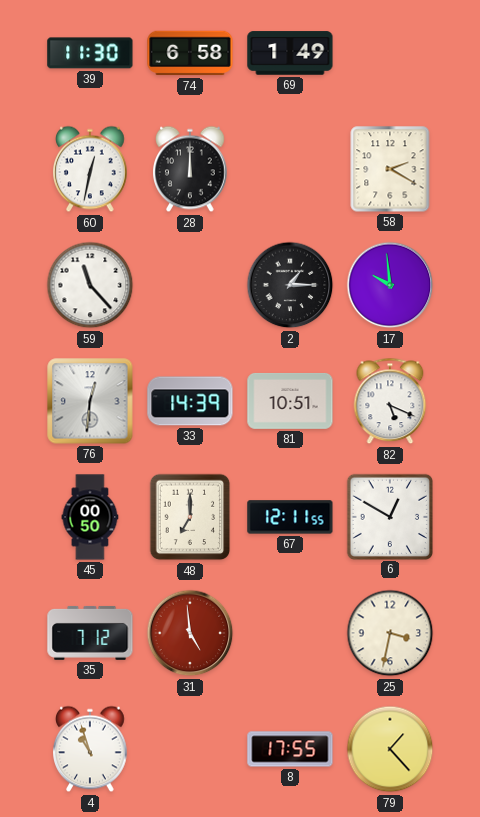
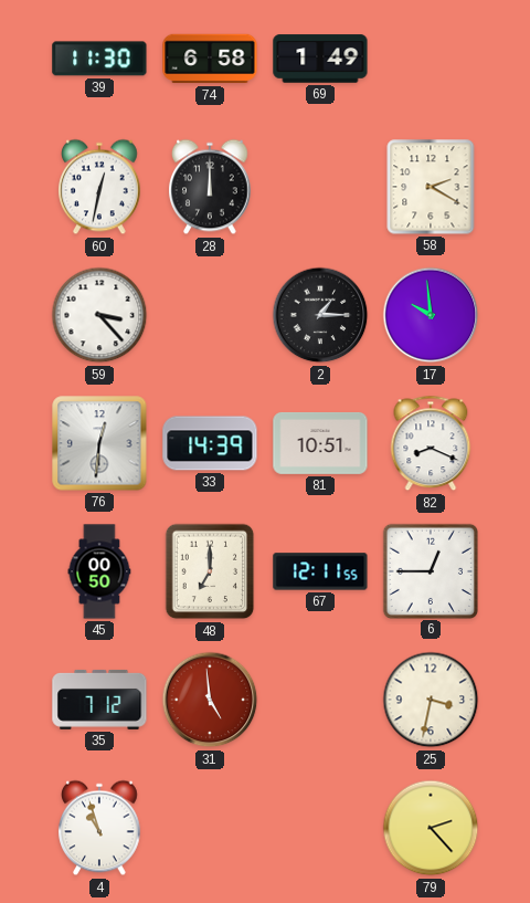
59: 11:23 -> 3:23 (99, 315)
82: 5:19 -> 8:19 (431, 443)
6: 12:50 -> 12:45 (430, 570)
8: 17:55 -> none (290, 749)
79: 1:23 -> 2:23 (431, 828)
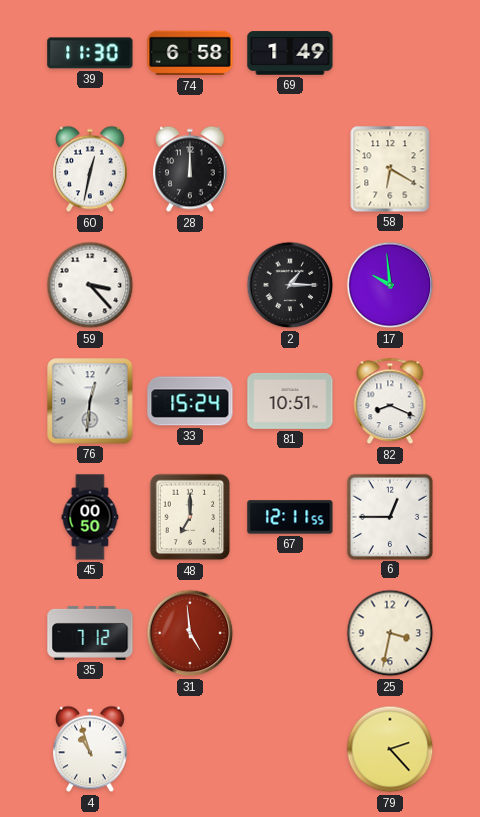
58: 2:20 -> 6:20 (390, 169)
33: 14:39 -> 15:24 (190, 401)
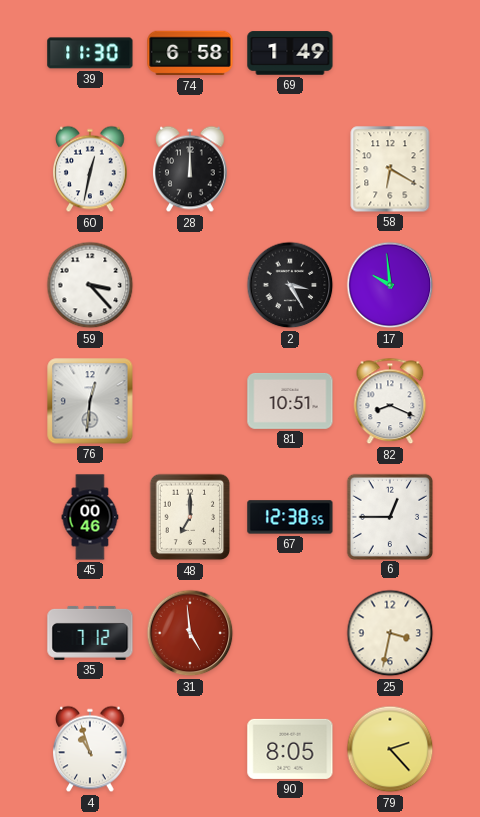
2: 1:15 -> 3:25 (290, 285)
33: 15:24 -> none (190, 401)
45: 00:50 -> 00:46 (90, 517)
67: 12:11 -> 12:38 (290, 517)
90: none -> 8:05 (290, 749)
